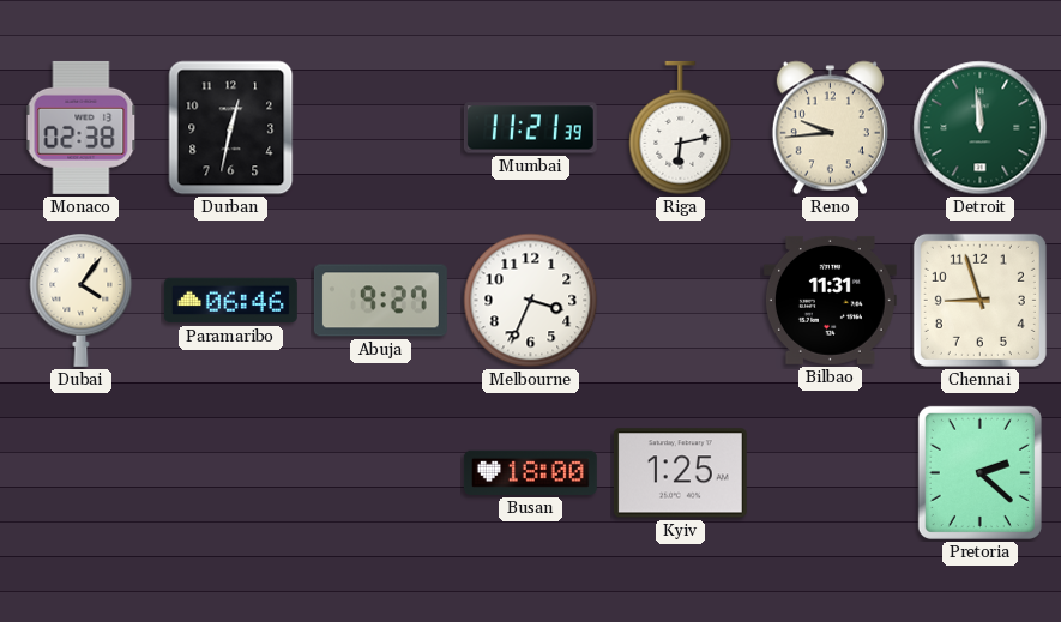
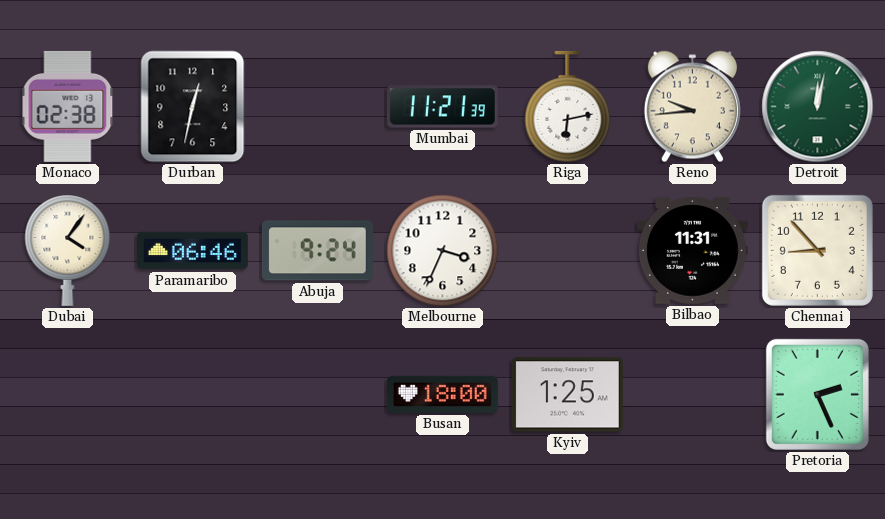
Detroit: 11:59 -> 12:02 (818, 107)
Abuja: 9:27 -> 9:24 (317, 251)
Chennai: 8:57 -> 8:53 (817, 250)
Pretoria: 2:22 -> 2:26 (817, 394)
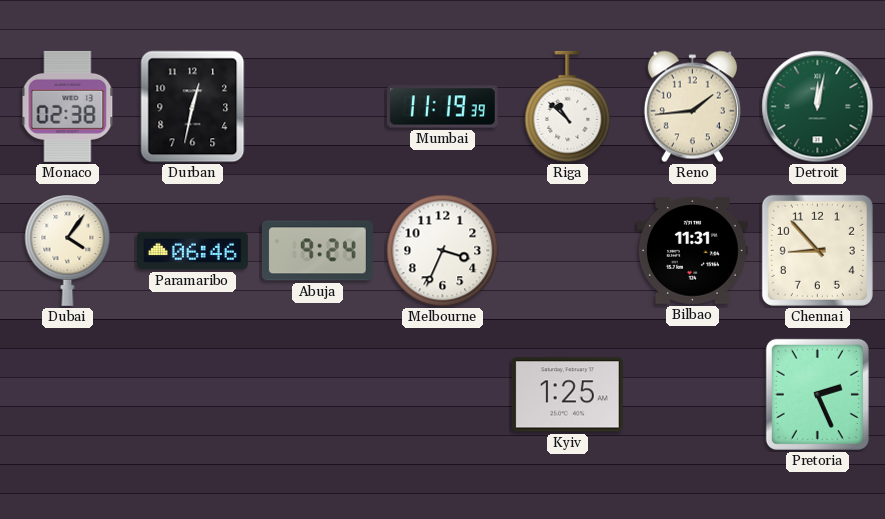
Mumbai: 11:21 -> 11:19 (442, 107)
Riga: 6:13 -> 10:52 (568, 107)
Reno: 9:44 -> 1:44 (692, 107)
Busan: 18:00 -> none (442, 394)
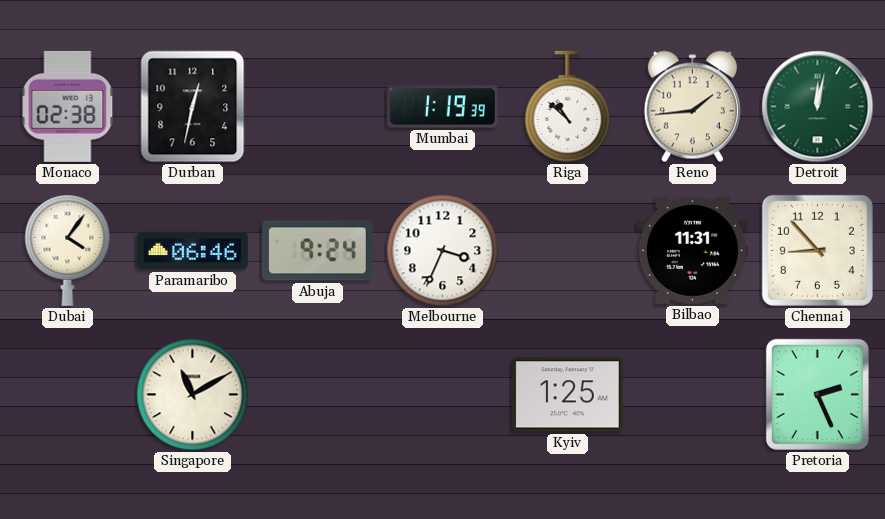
Mumbai: 11:19 -> 1:19 (442, 107)
Singapore: none -> 11:10 (193, 395)
